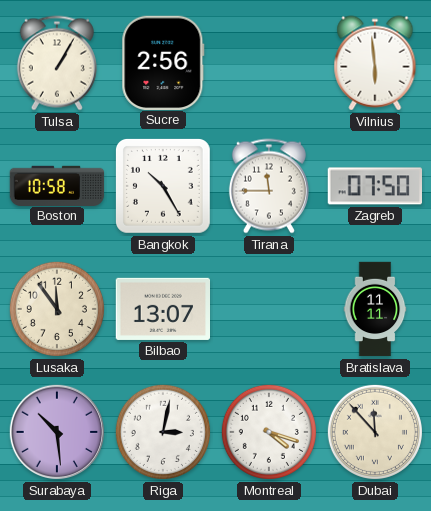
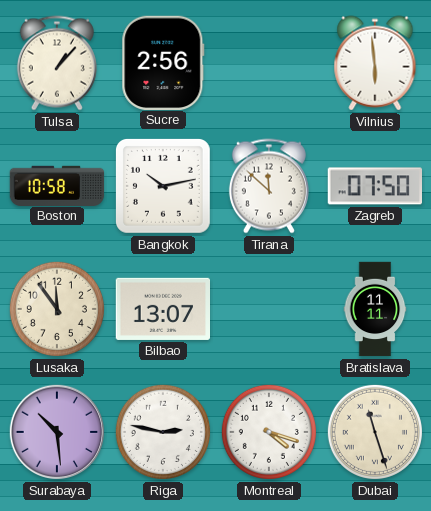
Tulsa: 1:05 -> 1:07 (57, 63)
Bangkok: 10:25 -> 10:13 (163, 186)
Tirana: 11:45 -> 11:52 (269, 186)
Riga: 3:02 -> 2:47 (163, 432)
Dubai: 11:53 -> 11:27 (375, 432)
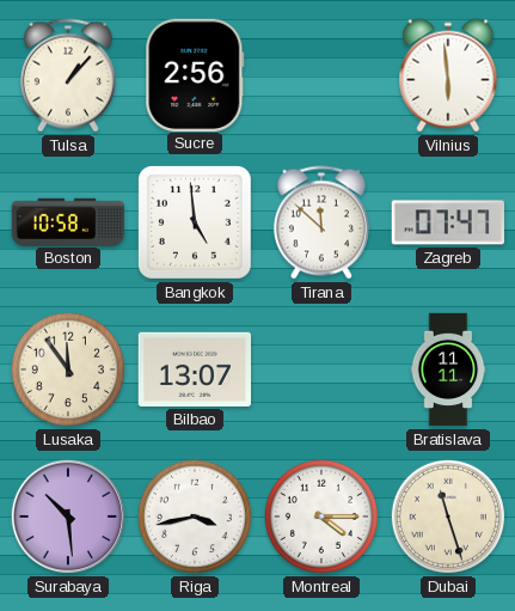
Bangkok: 10:13 -> 4:59 (195, 222)
Zagreb: 07:50 -> 07:47 (448, 222)
Riga: 2:47 -> 3:43 (195, 517)
Montreal: 4:18 -> 4:15 (321, 517)
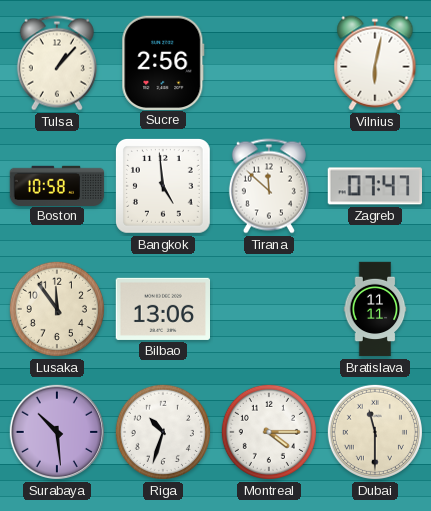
Vilnius: 5:59 -> 6:02 (375, 63)
Bilbao: 13:07 -> 13:06 (162, 309)
Riga: 3:43 -> 10:33 (163, 432)
Dubai: 11:27 -> 11:30 (375, 432)
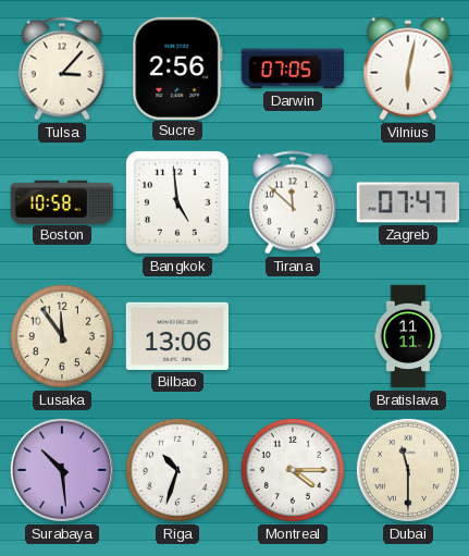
Tulsa: 1:07 -> 3:07 (62, 69)
Darwin: none -> 07:05 (293, 69)
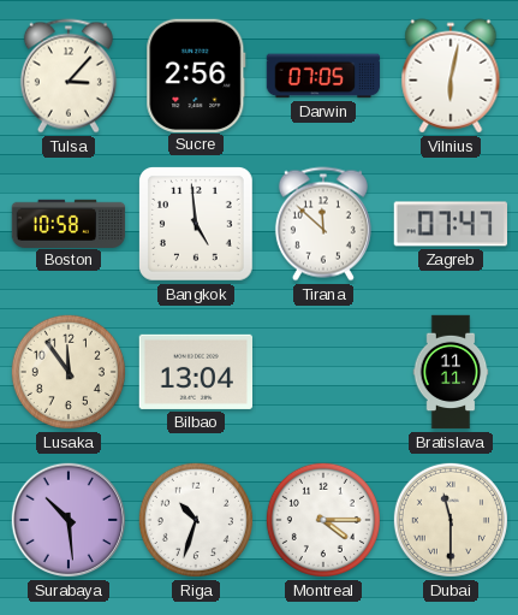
Bilbao: 13:06 -> 13:04 (195, 372)
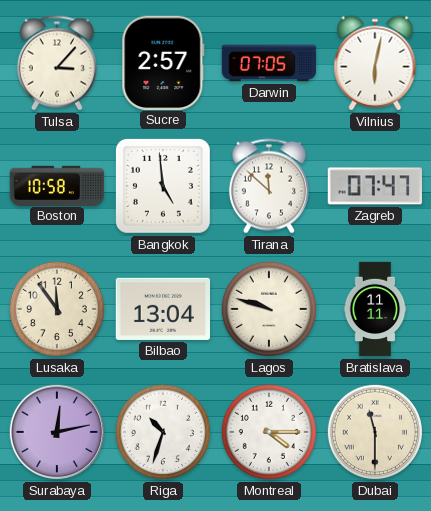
Sucre: 2:56 -> 2:57 (163, 62)
Lagos: none -> 9:48 (269, 309)
Surabaya: 10:29 -> 12:13 (57, 432)
